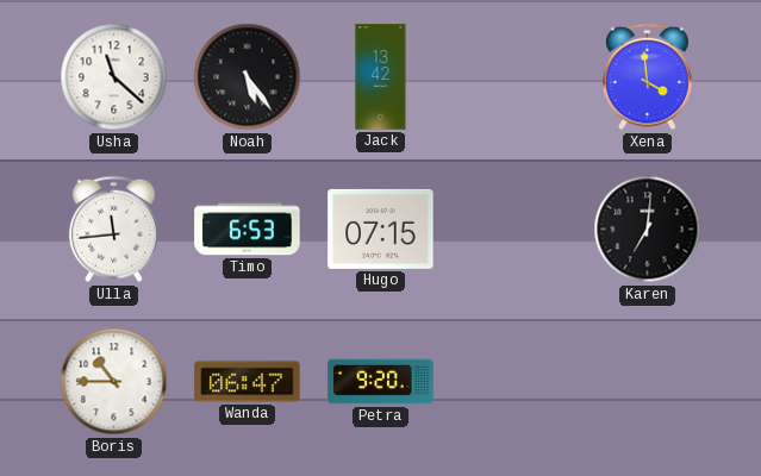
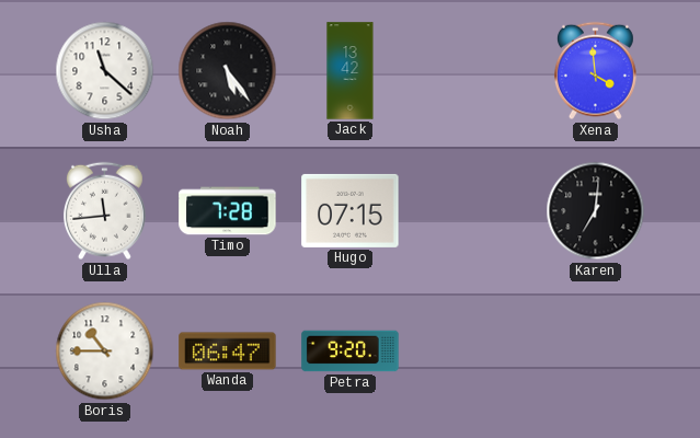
Timo: 6:53 -> 7:28 (228, 211)
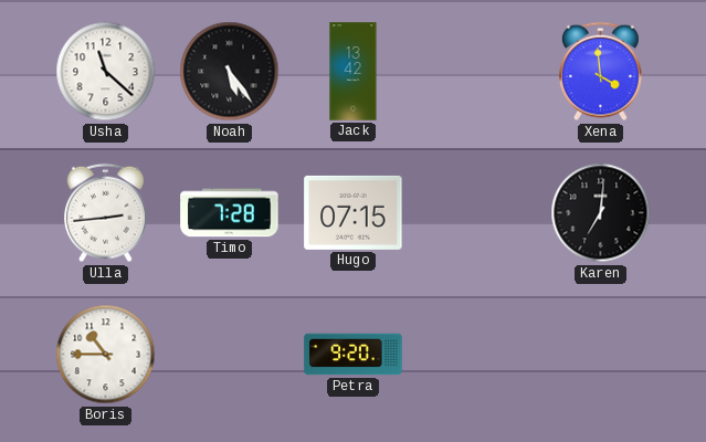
Ulla: 11:44 -> 2:44 (105, 213)
Wanda: 06:47 -> none (228, 351)
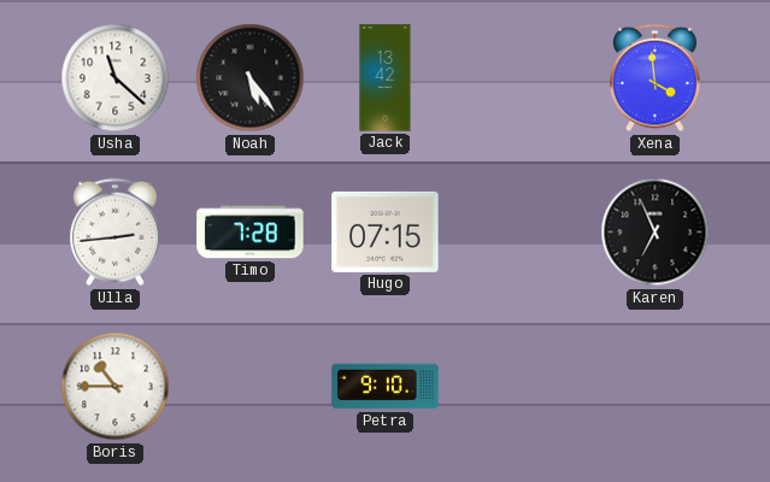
Karen: 7:01 -> 6:56 (656, 233)
Petra: 9:20 -> 9:10 (386, 387)
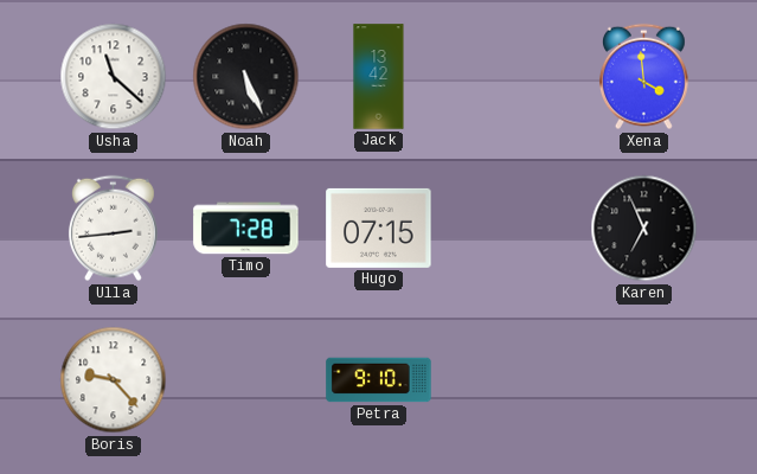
Noah: 5:24 -> 5:26 (246, 77)
Boris: 10:45 -> 9:23 (114, 380)
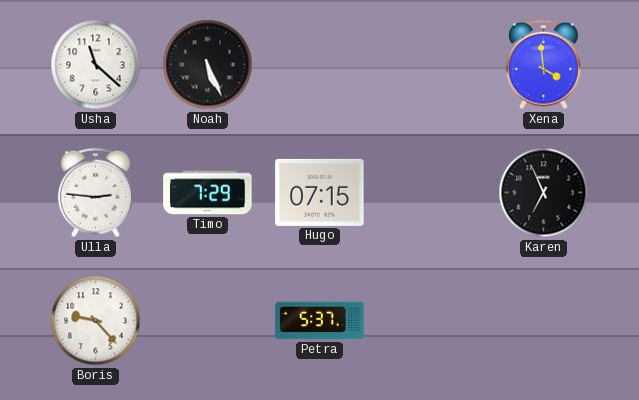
Jack: 13:42 -> none (379, 77)
Ulla: 2:44 -> 2:46 (95, 193)
Timo: 7:28 -> 7:29 (208, 193)
Petra: 9:10 -> 5:37 (320, 321)
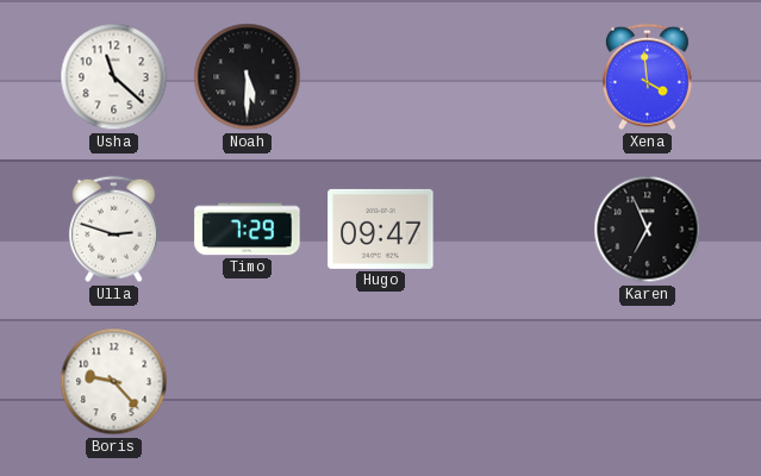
Noah: 5:26 -> 5:30 (248, 77)
Ulla: 2:46 -> 2:48 (113, 230)
Hugo: 07:15 -> 09:47 (381, 228)
Petra: 5:37 -> none (320, 321)
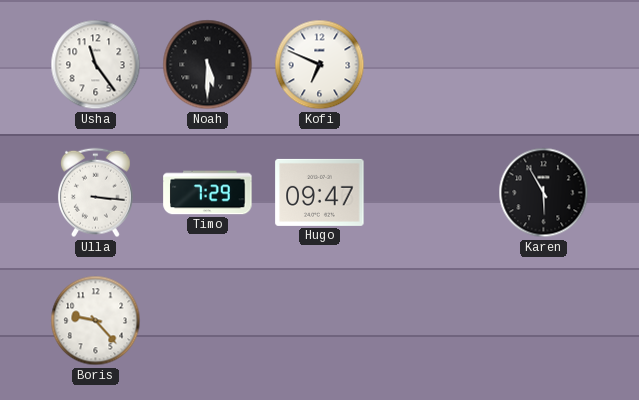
Usha: 11:22 -> 11:24 (96, 65)
Kofi: none -> 6:49 (320, 65)
Xena: 3:59 -> none (647, 77)
Ulla: 2:48 -> 3:16 (95, 193)
Karen: 6:56 -> 5:55 (544, 193)
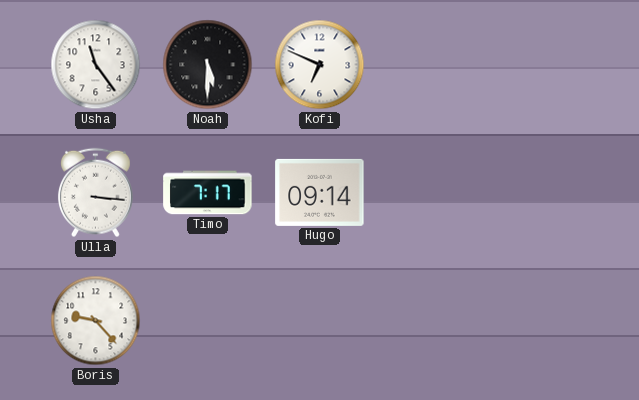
Timo: 7:29 -> 7:17 (208, 193)
Hugo: 09:47 -> 09:14 (320, 192)
Karen: 5:55 -> none (544, 193)
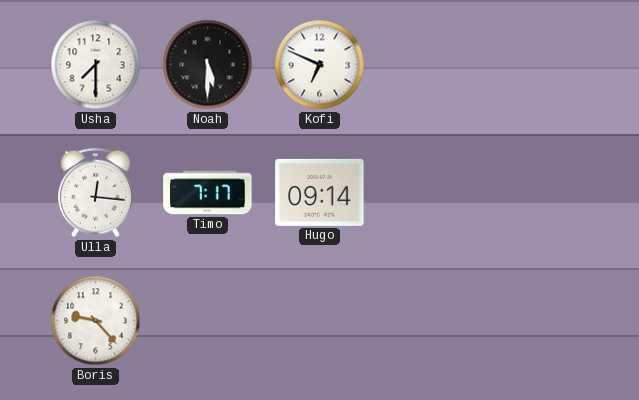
Usha: 11:24 -> 7:30 (96, 65)
Ulla: 3:16 -> 12:16 (95, 193)
